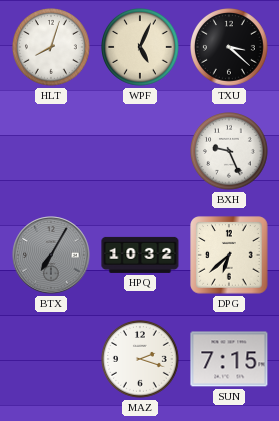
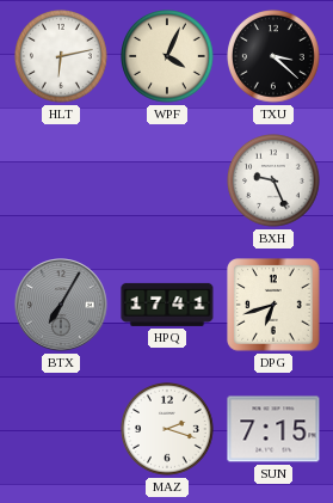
HLT: 8:03 -> 6:13 (62, 57)
WPF: 5:04 -> 4:04 (168, 57)
HPQ: 10:32 -> 17:41 (167, 305)
DPG: 6:38 -> 6:42 (273, 305)
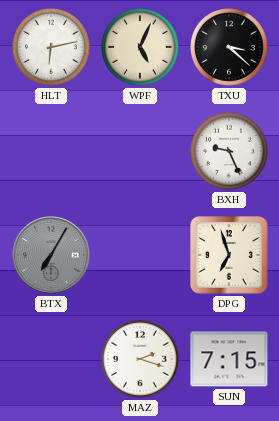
WPF: 4:04 -> 5:04 (141, 48)
HPQ: 17:41 -> none (167, 305)
DPG: 6:42 -> 6:57 (229, 255)
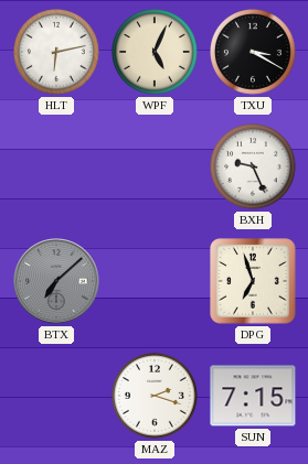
TXU: 3:22 -> 3:20 (254, 53)
BTX: 7:05 -> 7:08 (56, 281)
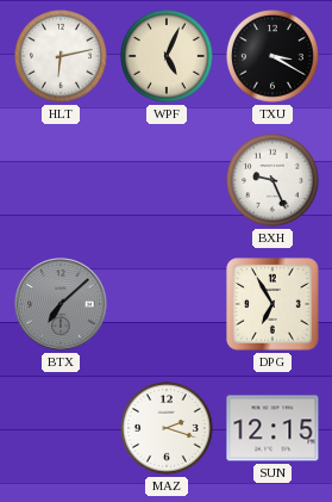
DPG: 6:57 -> 6:55 (273, 304)
SUN: 7:15 -> 12:15 (273, 428)
